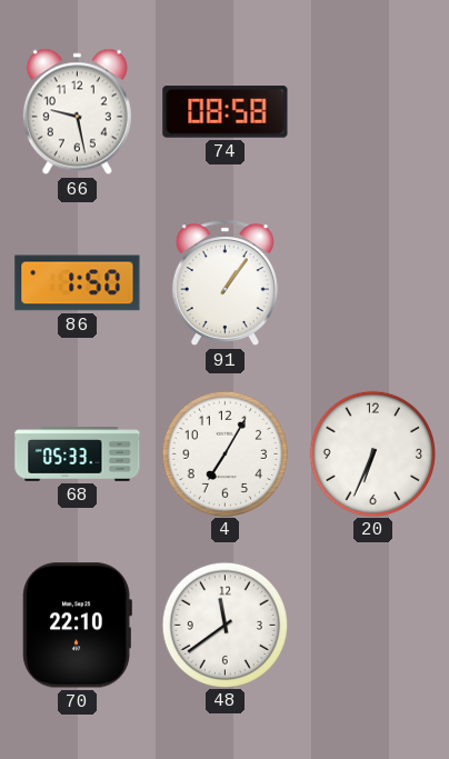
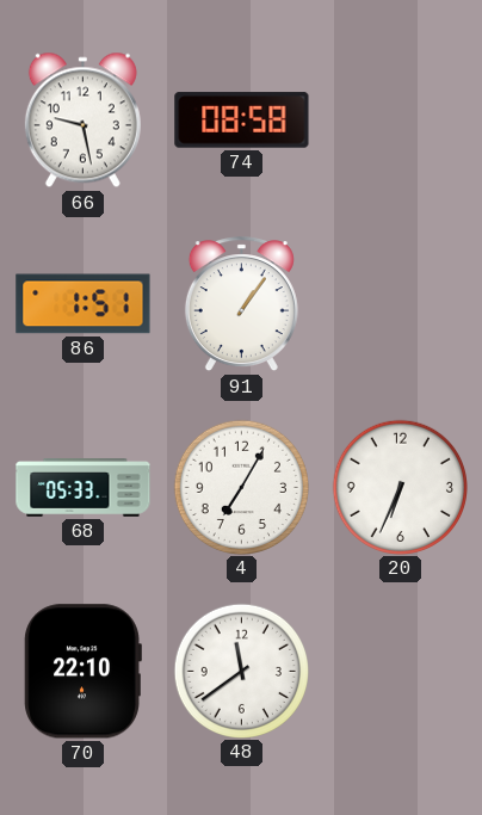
86: 1:50 -> 1:51 (84, 304)
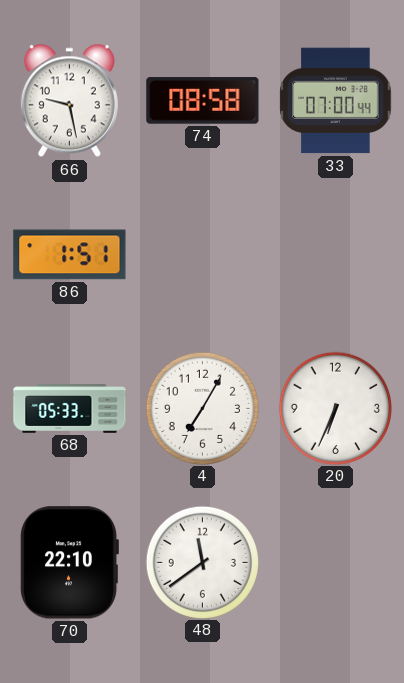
33: none -> 07:00 (336, 101)
91: 1:06 -> none (241, 304)
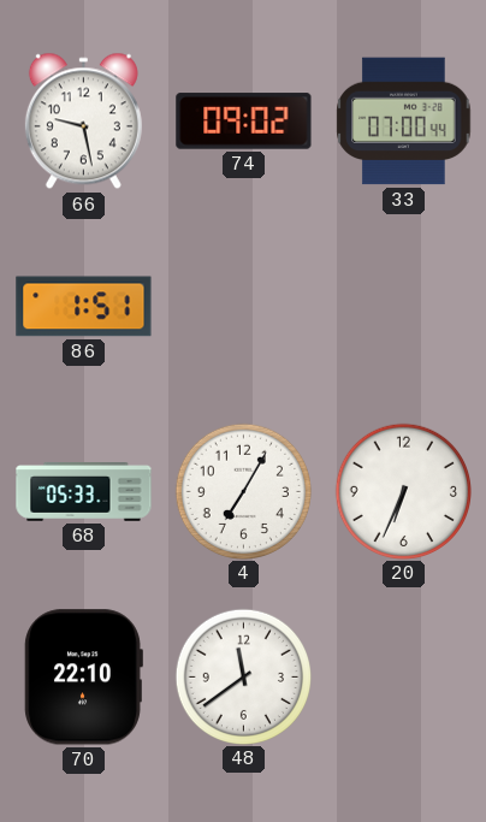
74: 08:58 -> 09:02 (244, 122)
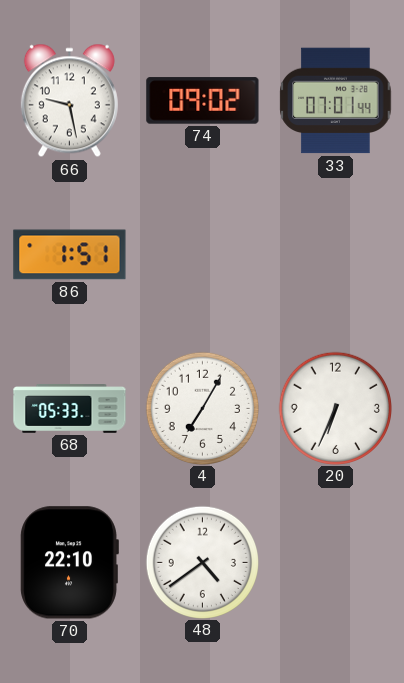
33: 07:00 -> 07:01 (336, 101)
48: 11:39 -> 4:39 (202, 562)
